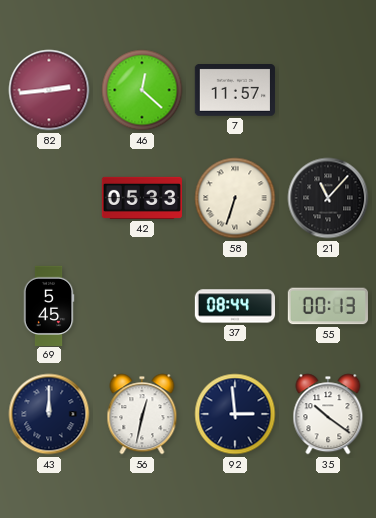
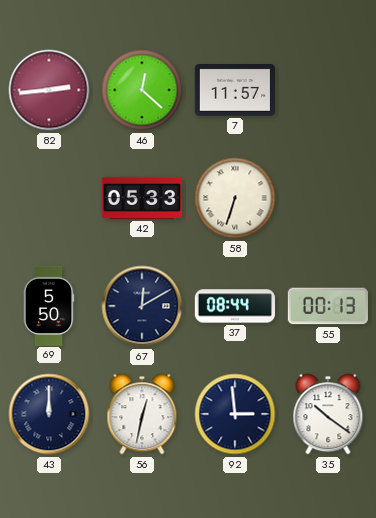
21: 11:07 -> none (328, 198)
69: 5:45 -> 5:50 (49, 305)
67: none -> 12:10 (142, 306)
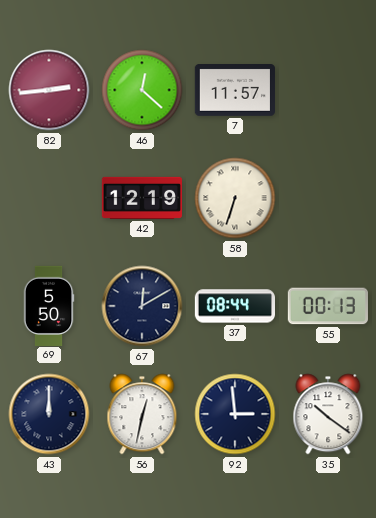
42: 05:33 -> 12:19 (141, 198)
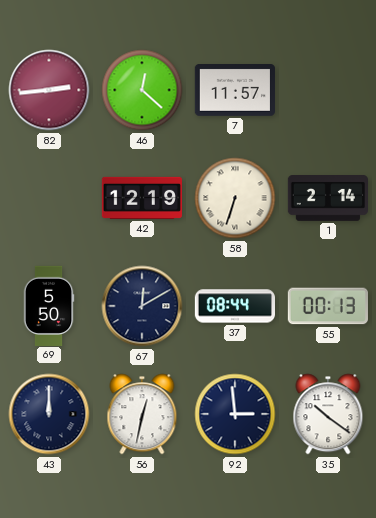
1: none -> 2:14 (327, 199)
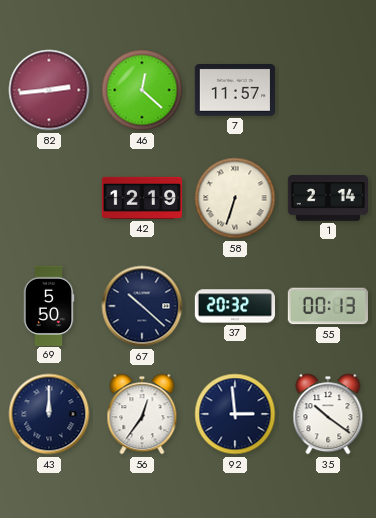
67: 12:10 -> 10:22 (142, 306)
37: 08:44 -> 20:32 (234, 306)
56: 12:32 -> 12:36 (142, 414)
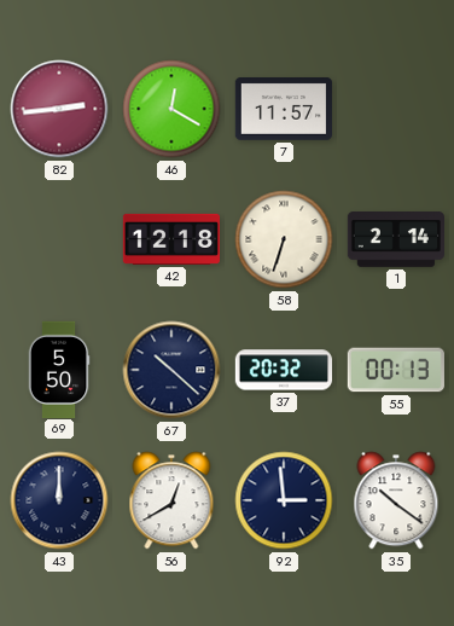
46: 12:22 -> 12:20 (171, 109)
42: 12:19 -> 12:18 (170, 239)
56: 12:36 -> 12:40 (171, 500)
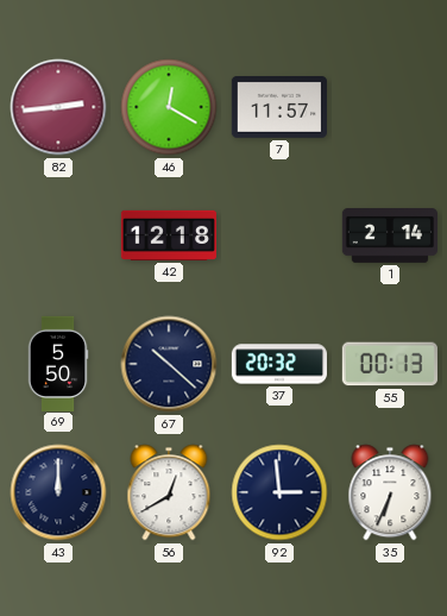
58: 6:33 -> none (284, 239)
35: 10:21 -> 6:34 (390, 492)
